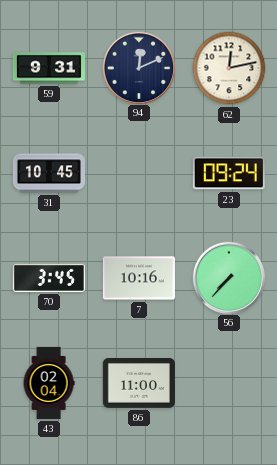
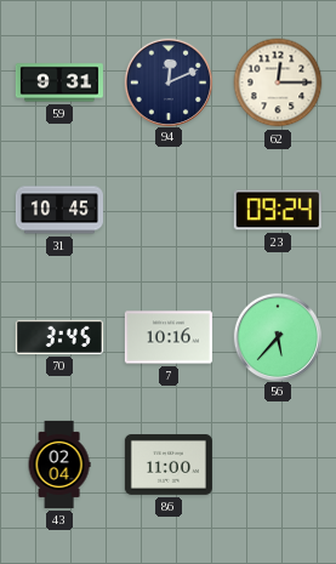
62: 12:13 -> 12:15 (278, 82)
56: 7:37 -> 5:37 (277, 336)
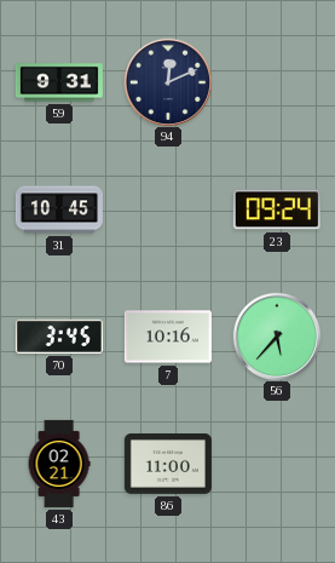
62: 12:15 -> none (278, 82)
43: 02:04 -> 02:21 (59, 464)
